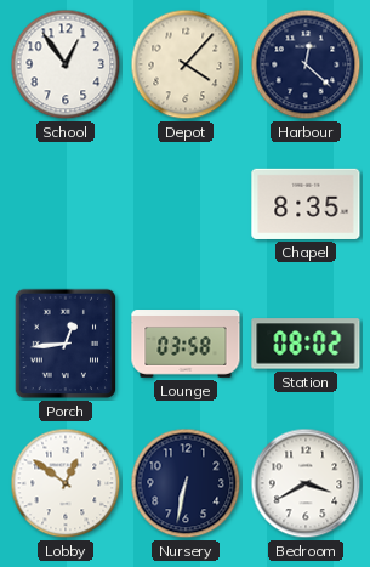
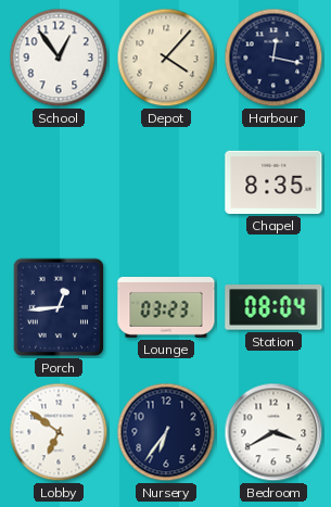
Harbour: 12:22 -> 12:17 (273, 58)
Lounge: 03:58 -> 03:23 (166, 307)
Station: 08:02 -> 08:04 (273, 307)
Lobby: 12:51 -> 6:51 (59, 432)
Nursery: 6:32 -> 6:36 (166, 432)
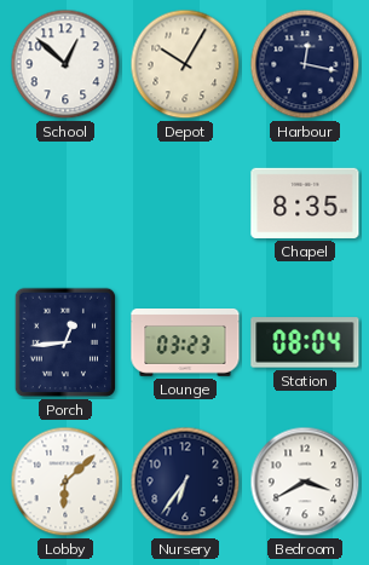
School: 12:54 -> 12:52 (65, 64)
Depot: 4:07 -> 10:05 (185, 64)
Lobby: 6:51 -> 6:08 (65, 482)
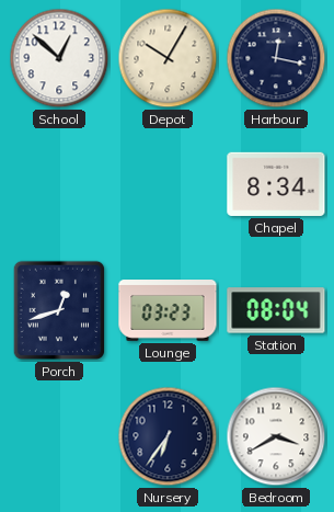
Chapel: 8:35 -> 8:34 (276, 184)
Porch: 12:44 -> 12:42 (59, 310)
Lobby: 6:08 -> none (65, 482)
